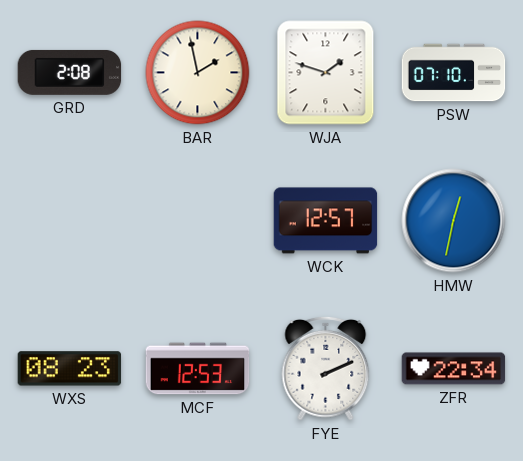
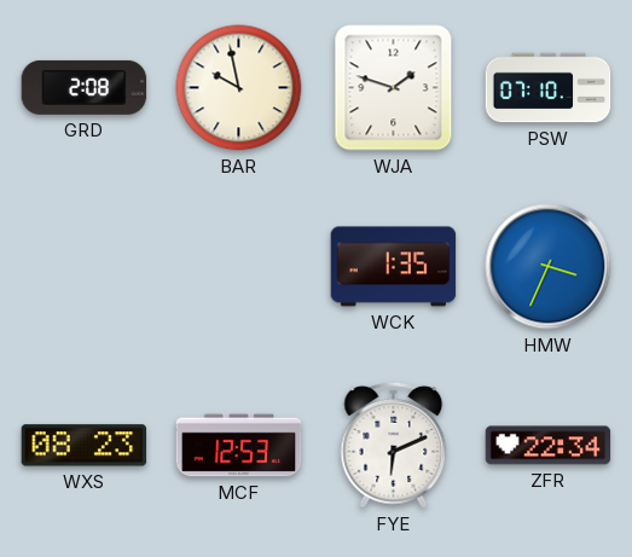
BAR: 1:58 -> 9:58 (239, 88)
WCK: 12:57 -> 1:35 (394, 267)
HMW: 12:32 -> 3:34 (549, 267)
FYE: 2:11 -> 6:11 (394, 445)
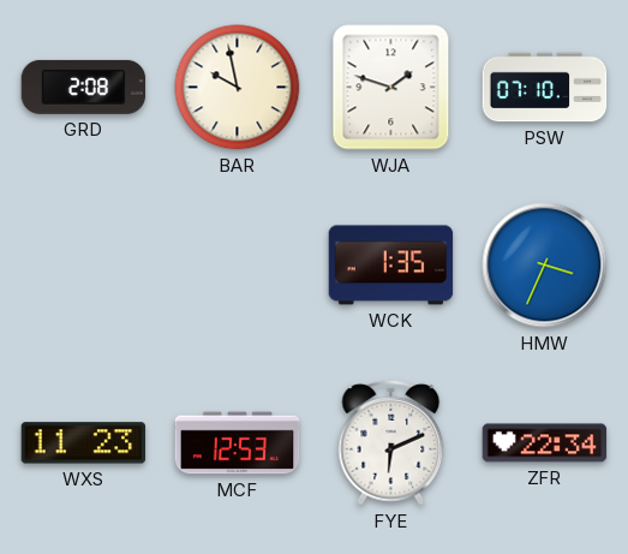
WXS: 08:23 -> 11:23 (84, 443)
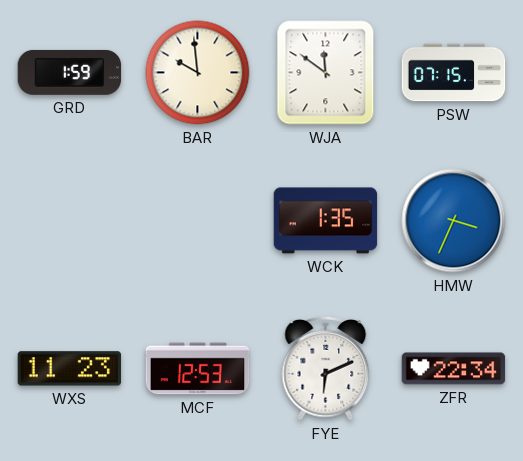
GRD: 2:08 -> 1:59 (70, 72)
BAR: 9:58 -> 9:59 (198, 73)
WJA: 1:48 -> 11:51 (326, 73)
PSW: 07:10 -> 07:15 (454, 73)
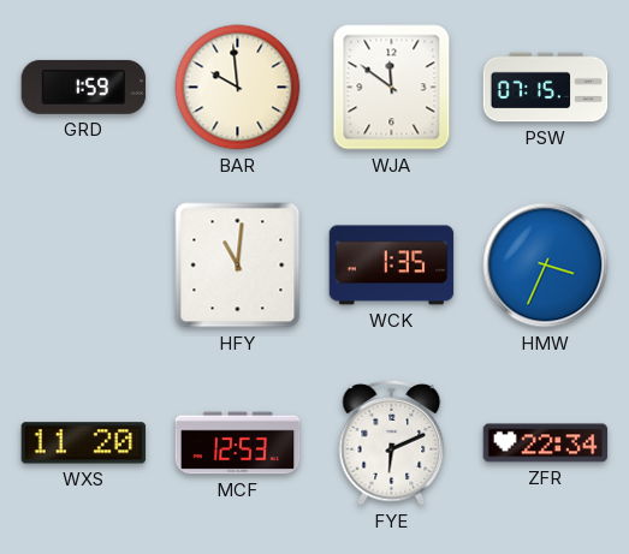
HFY: none -> 11:01 (238, 266)
WXS: 11:23 -> 11:20 (84, 443)
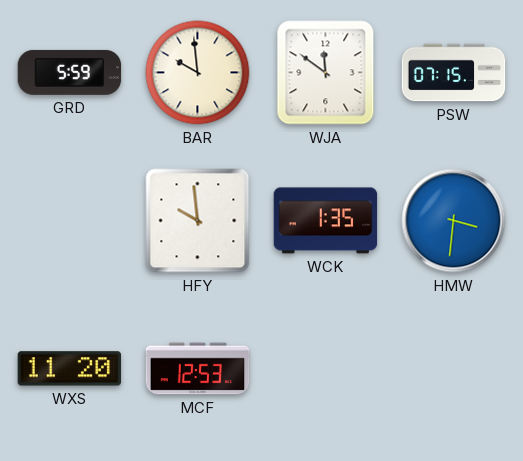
GRD: 1:59 -> 5:59 (70, 72)
HFY: 11:01 -> 9:59 (198, 221)
HMW: 3:34 -> 3:31 (454, 221)
FYE: 6:11 -> none (392, 442)
ZFR: 22:34 -> none (546, 443)
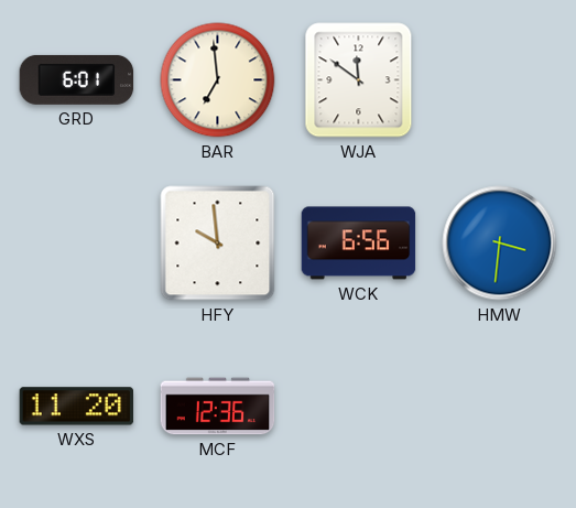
GRD: 5:59 -> 6:01 (77, 79)
BAR: 9:59 -> 6:59 (218, 80)
PSW: 07:15 -> none (454, 73)
WCK: 1:35 -> 6:56 (359, 244)
MCF: 12:53 -> 12:36 (218, 407)
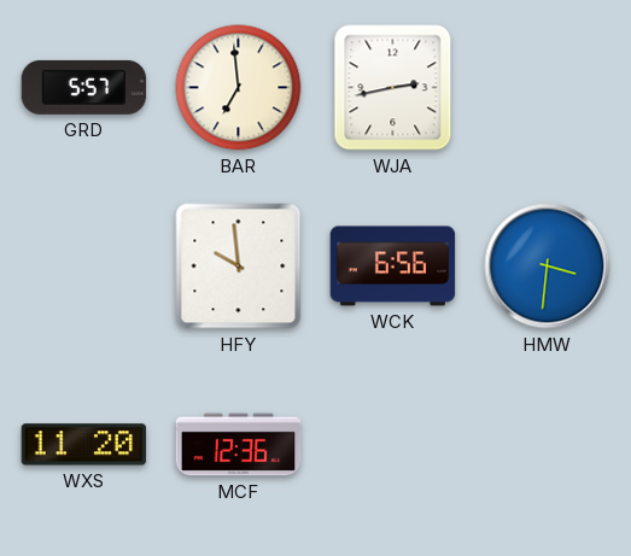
GRD: 6:01 -> 5:57 (84, 87)
WJA: 11:51 -> 2:43 (393, 88)
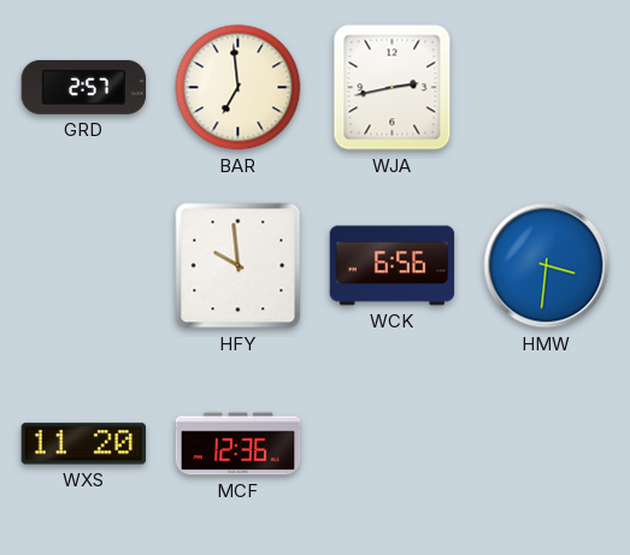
GRD: 5:57 -> 2:57 (84, 87)
